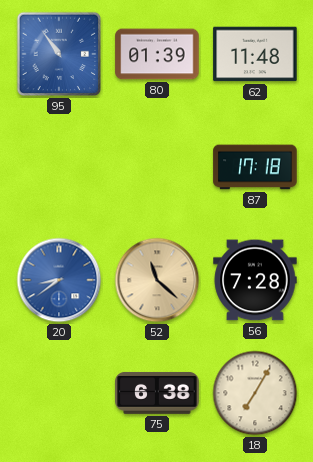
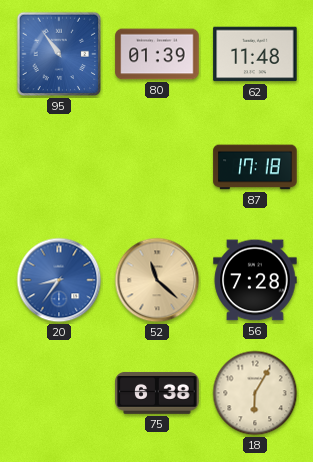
20: 8:39 -> 8:36 (59, 280)
18: 7:05 -> 6:05 (255, 393)
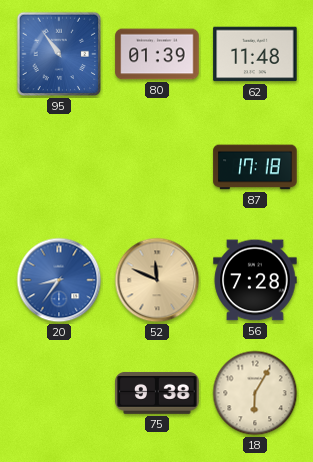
52: 11:22 -> 11:49 (157, 280)
75: 6:38 -> 9:38 (157, 393)
